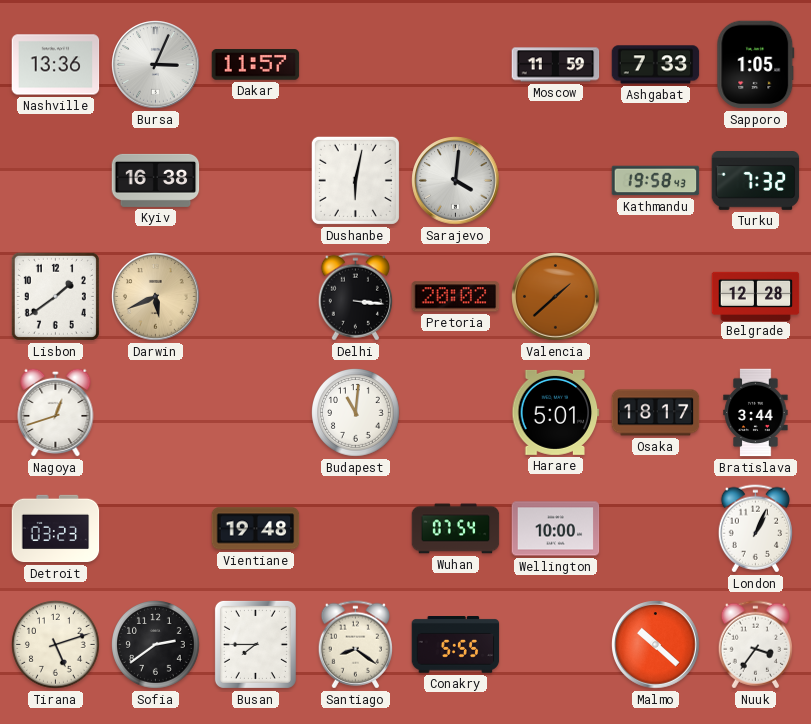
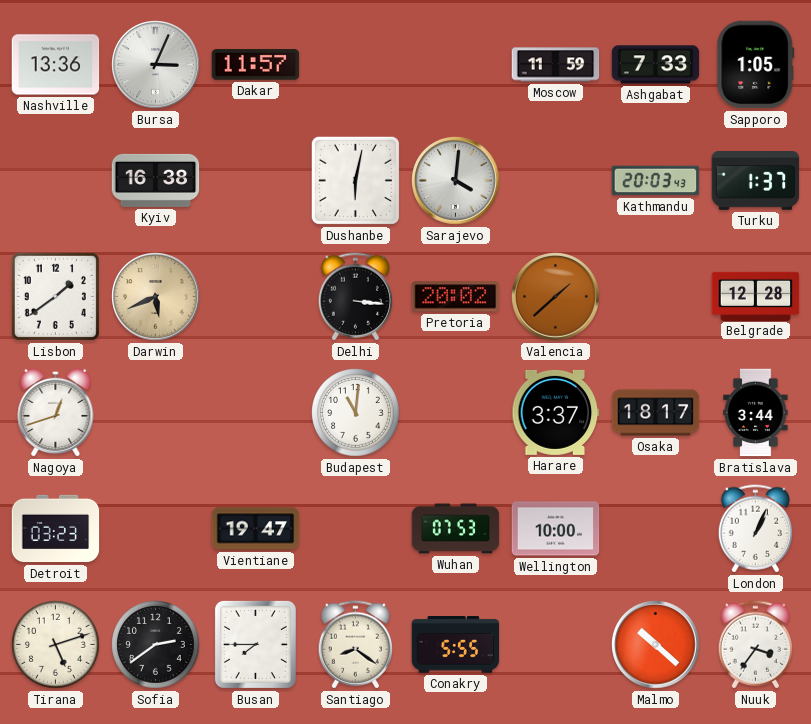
Kathmandu: 19:58 -> 20:03 (656, 181)
Turku: 7:32 -> 1:37 (756, 181)
Harare: 5:01 -> 3:37 (556, 412)
Vientiane: 19:48 -> 19:47 (256, 529)
Wuhan: 07:54 -> 07:53 (456, 529)
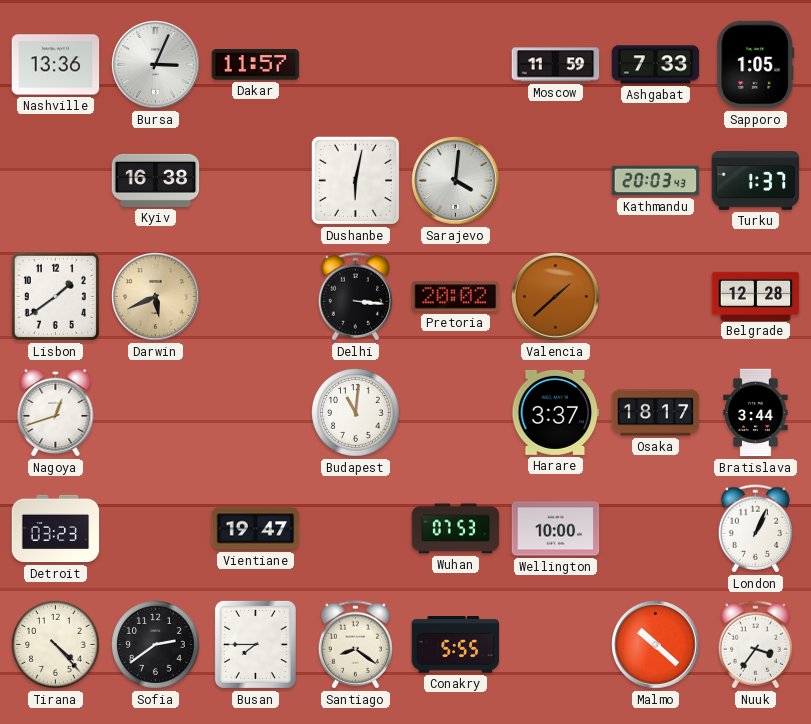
Tirana: 5:12 -> 4:23 (56, 645)
